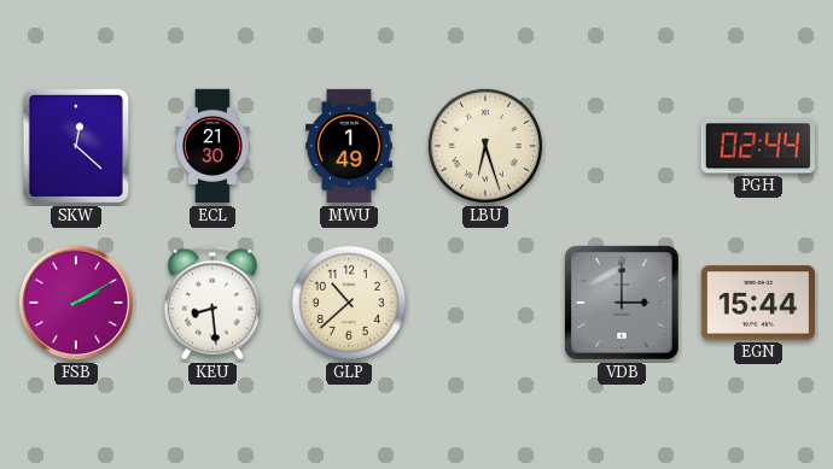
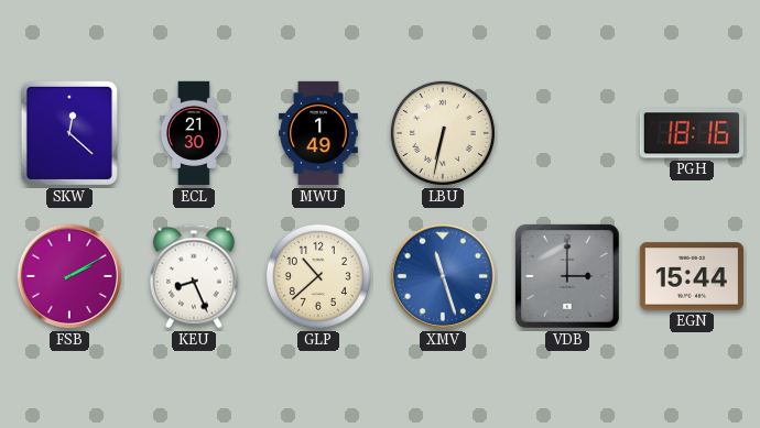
LBU: 6:27 -> 6:32 (443, 133)
PGH: 02:44 -> 18:16 (691, 133)
KEU: 8:29 -> 8:26 (194, 276)
XMV: none -> 11:27 (443, 276)
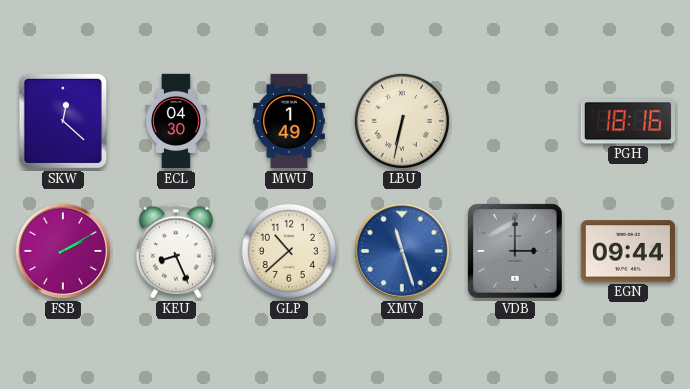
ECL: 21:30 -> 04:30 (176, 121)
EGN: 15:44 -> 09:44 (627, 251)
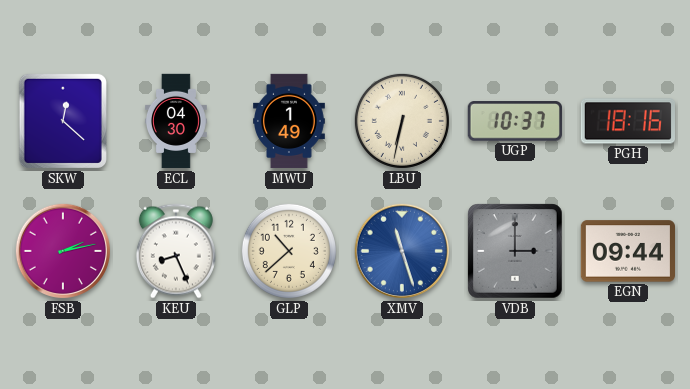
UGP: none -> 10:37 (515, 121)
FSB: 2:10 -> 2:13 (63, 251)
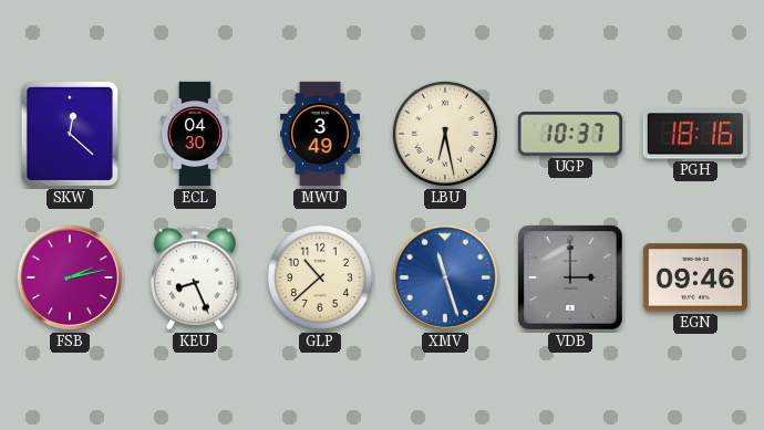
MWU: 1:49 -> 3:49 (321, 134)
LBU: 6:32 -> 6:28 (445, 134)
EGN: 09:44 -> 09:46 (694, 277)
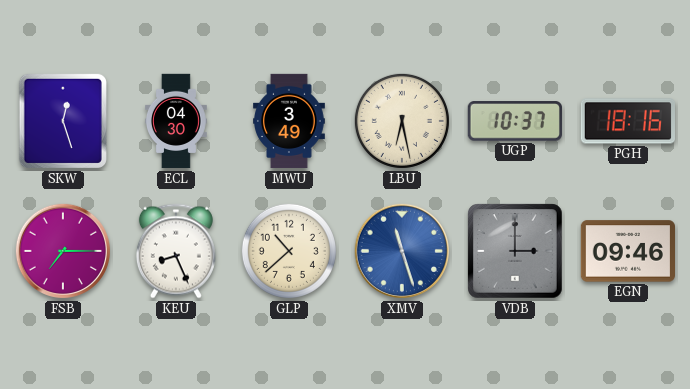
SKW: 12:22 -> 12:27 (63, 121)
FSB: 2:13 -> 7:15 (63, 251)
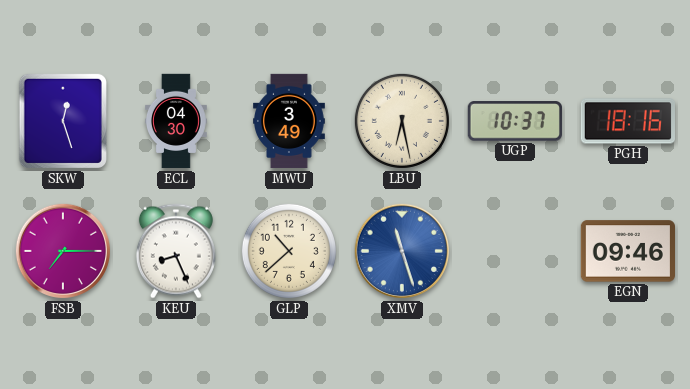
VDB: 3:00 -> none (515, 251)
